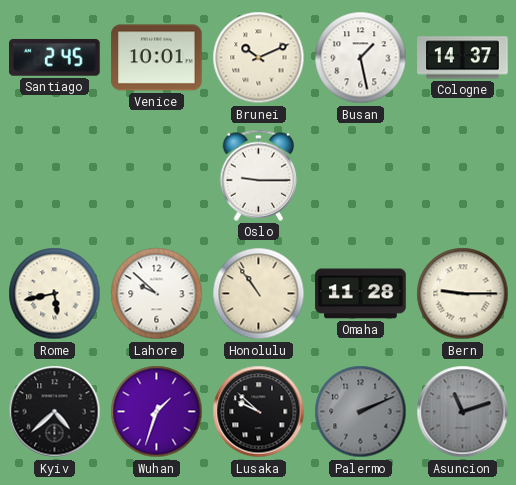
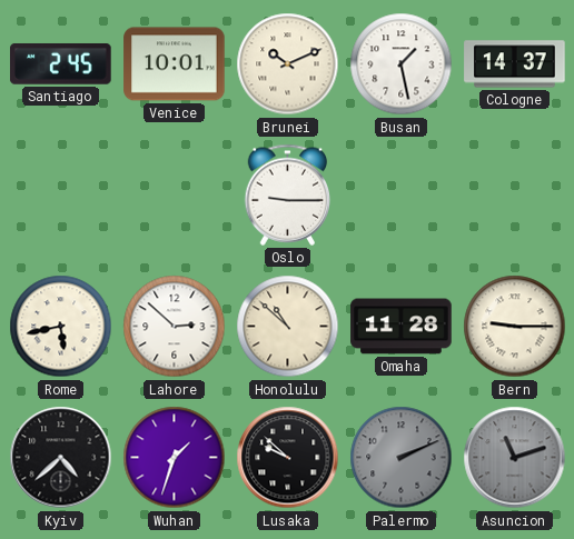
Lahore: 9:52 -> 2:52 (175, 327)
Honolulu: 10:54 -> 10:52 (288, 327)
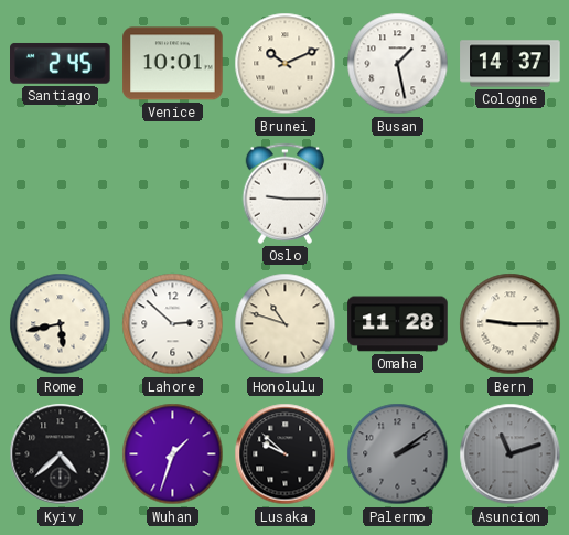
Honolulu: 10:52 -> 10:48 (286, 324)
Palermo: 2:11 -> 2:09 (398, 454)
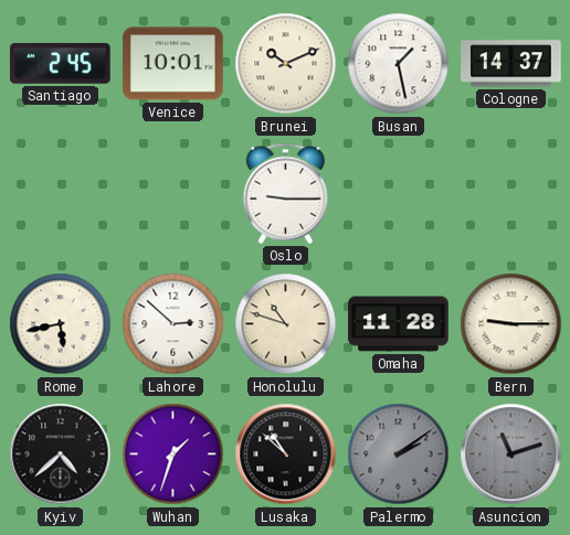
Lusaka: 9:52 -> 10:52 (286, 454)
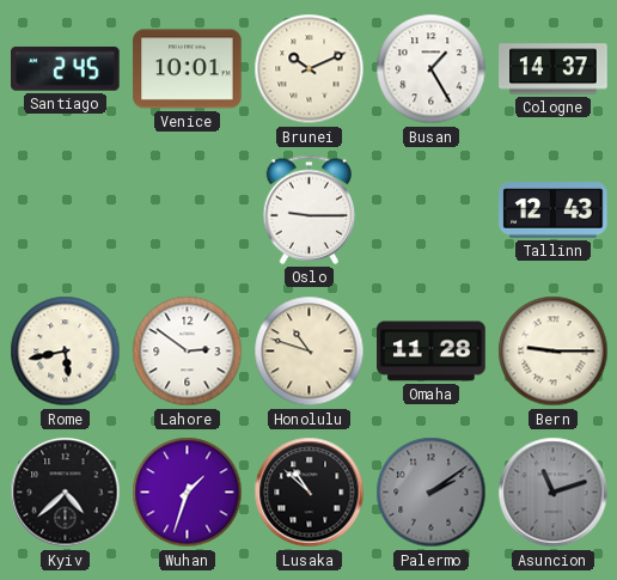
Busan: 1:28 -> 1:25 (432, 69)
Tallinn: none -> 12:43 (554, 210)
Lahore: 2:52 -> 2:51 (188, 352)
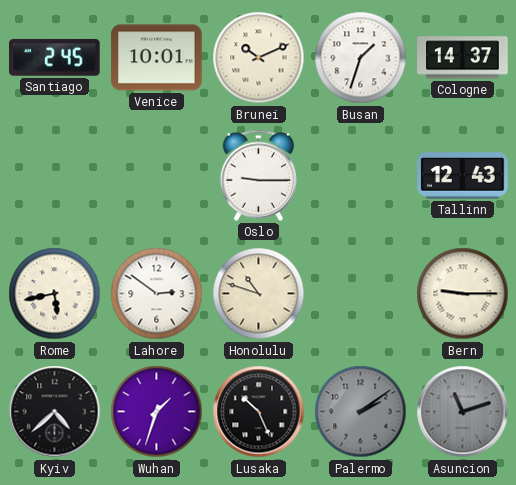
Busan: 1:25 -> 1:33 (361, 58)
Omaha: 11:28 -> none (432, 352)
Lusaka: 10:52 -> 10:26 (259, 412)
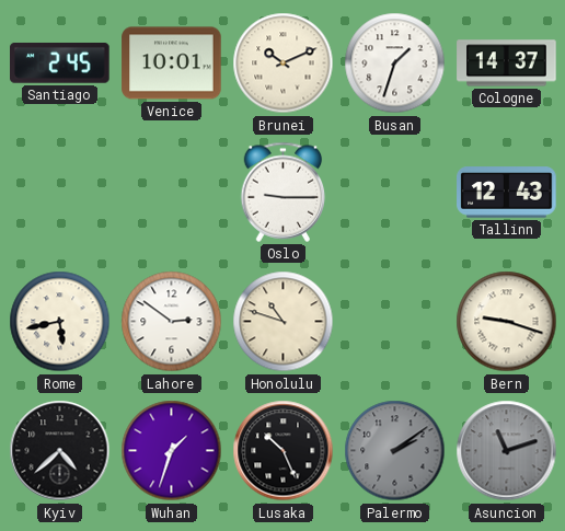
Bern: 9:15 -> 9:18 (507, 322)
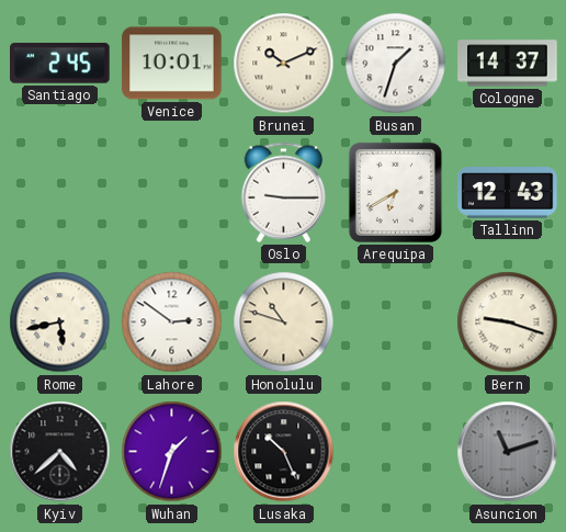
Arequipa: none -> 6:40 (395, 192)
Palermo: 2:09 -> none (395, 451)
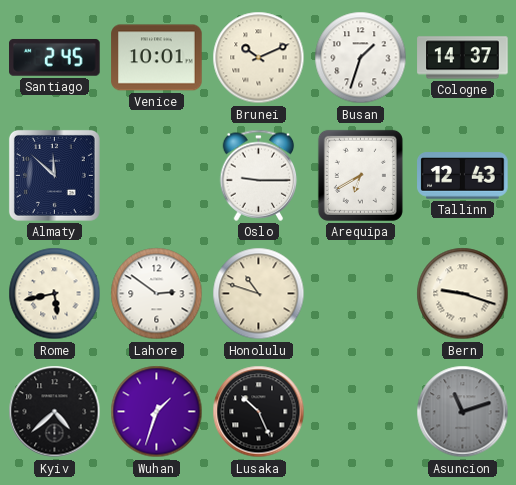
Almaty: none -> 11:52 (54, 175)
